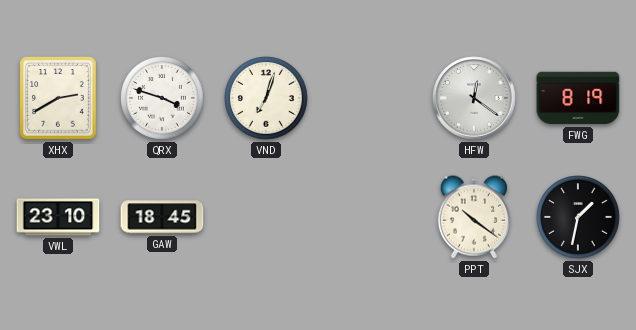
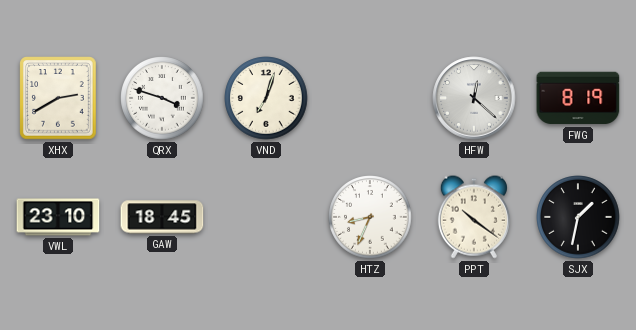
HFW: 12:21 -> 12:22 (474, 98)
HTZ: none -> 8:34 (370, 217)
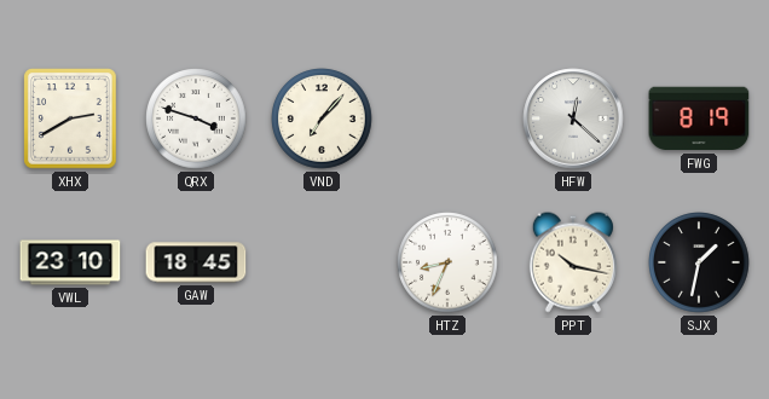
VND: 7:03 -> 7:07 (322, 118)
PPT: 10:21 -> 10:17 (573, 262)
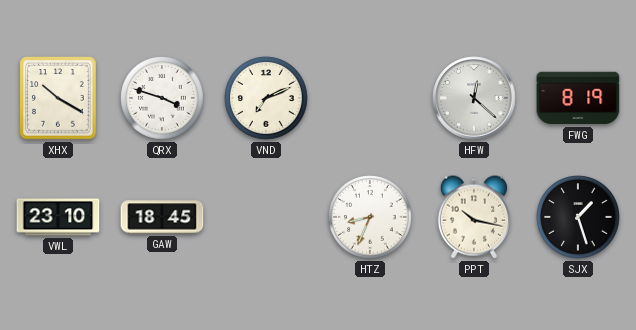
XHX: 2:40 -> 10:20 (58, 98)
VND: 7:07 -> 7:11 (266, 98)
SJX: 1:32 -> 1:27 (578, 217)
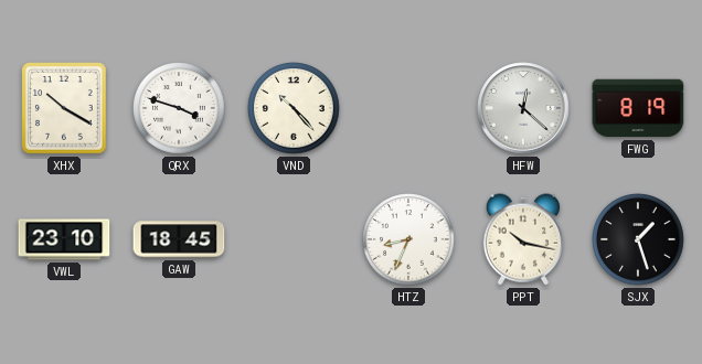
VND: 7:11 -> 10:23 (294, 108)
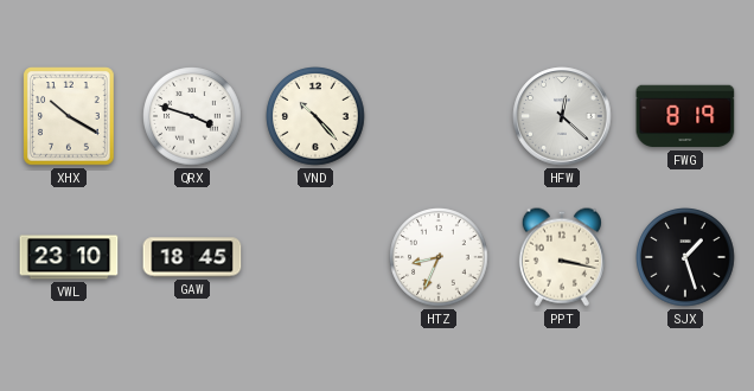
PPT: 10:17 -> 3:17 (562, 257)
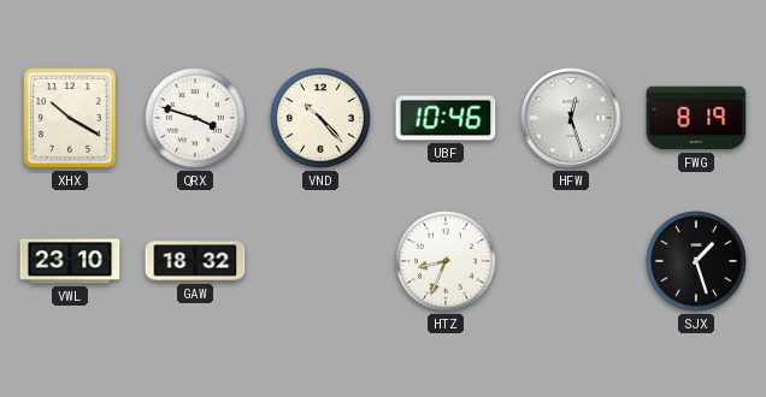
UBF: none -> 10:46 (446, 118)
HFW: 12:22 -> 12:27 (571, 118)
GAW: 18:45 -> 18:32 (195, 261)
PPT: 3:17 -> none (562, 257)
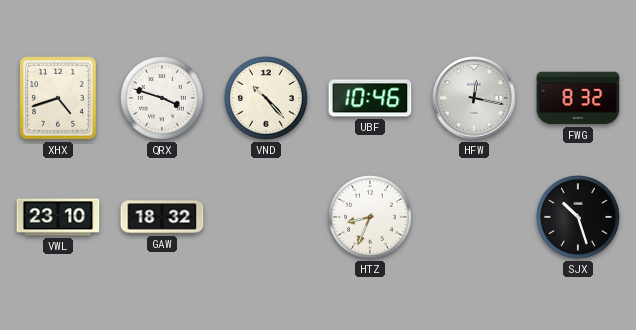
XHX: 10:20 -> 4:42 (58, 98)
HFW: 12:27 -> 12:17 (474, 98)
FWG: 8:19 -> 8:32 (578, 98)
SJX: 1:27 -> 10:27 (578, 217)
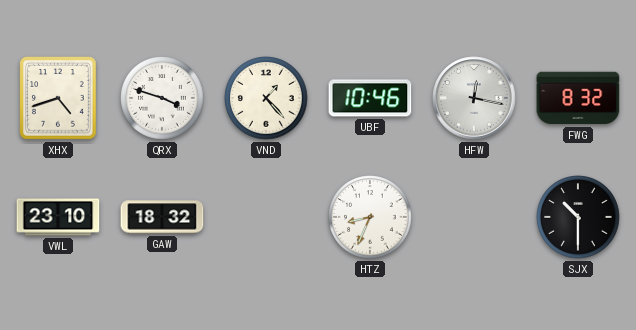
VND: 10:23 -> 1:23 (266, 98)
SJX: 10:27 -> 10:30 (578, 217)
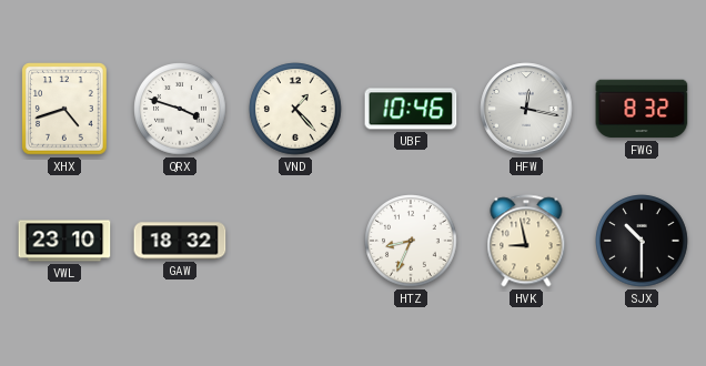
HVK: none -> 8:58 (526, 241)
